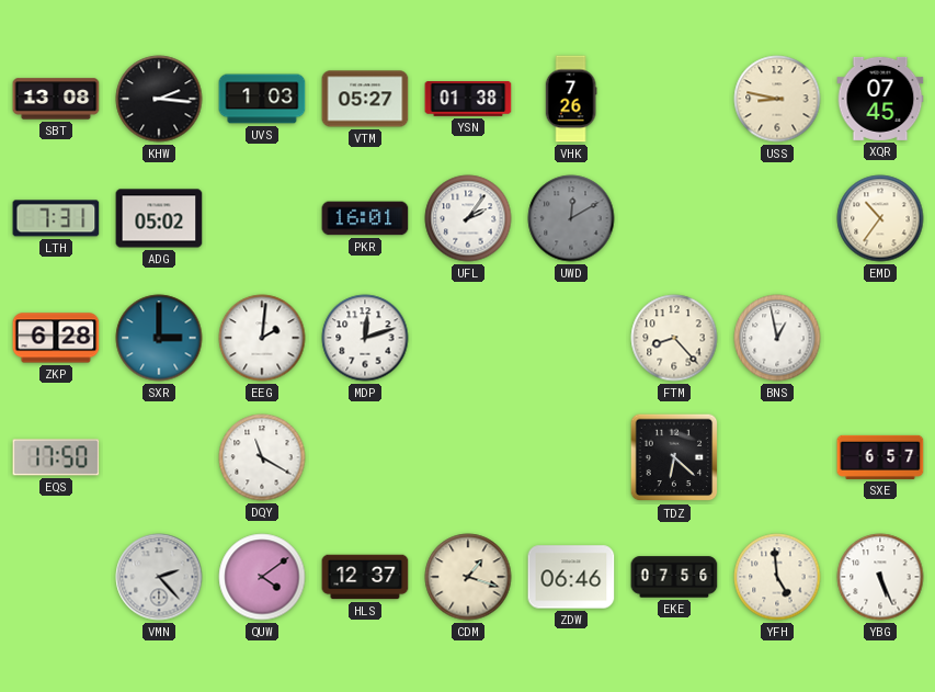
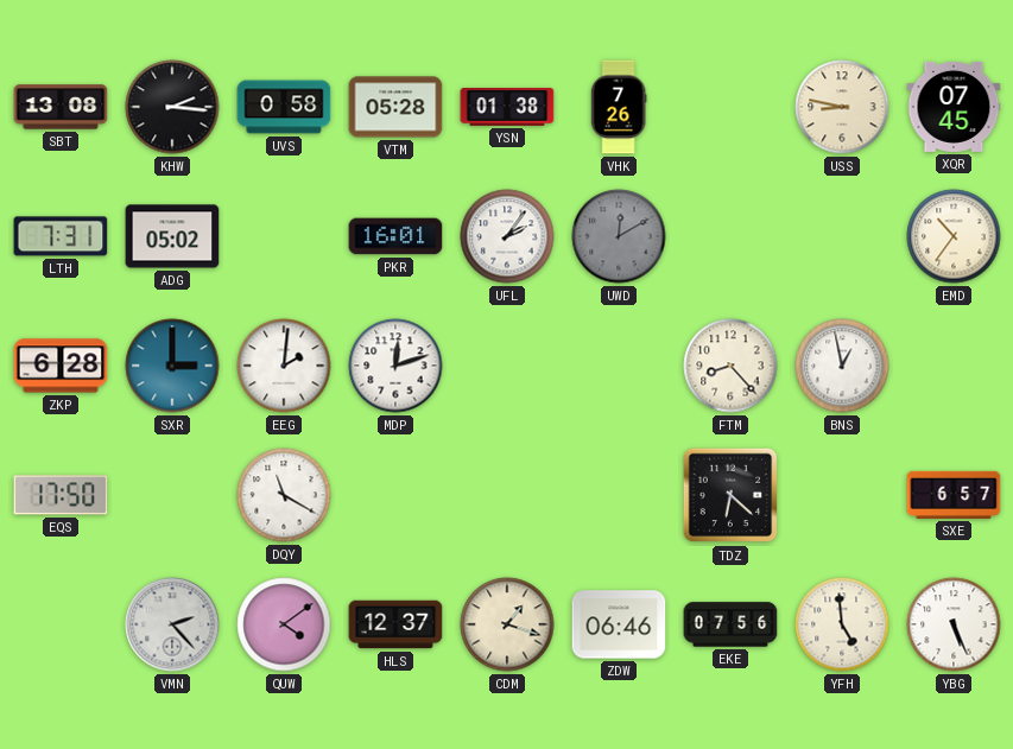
UVS: 1:03 -> 0:58 (284, 107)
VTM: 05:27 -> 05:28 (395, 107)
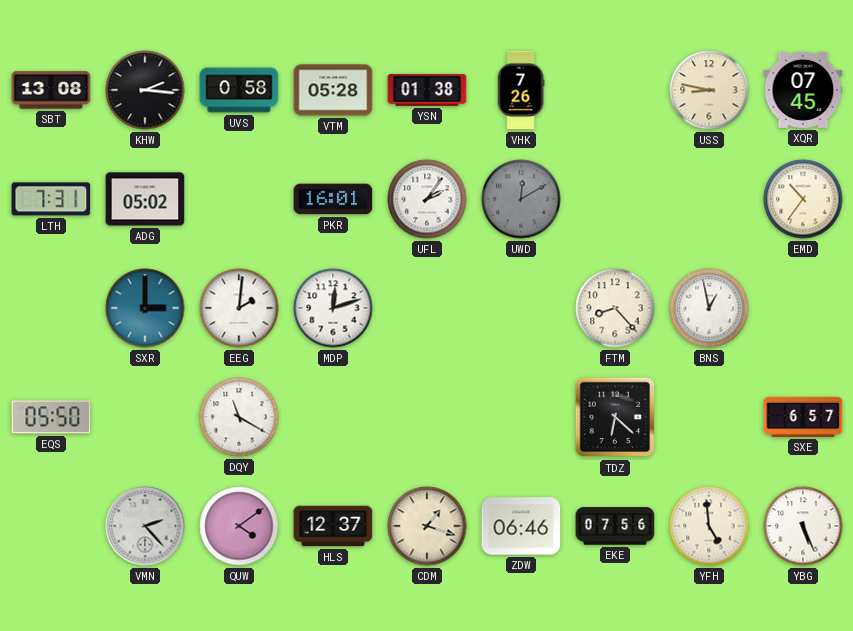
ZKP: 6:28 -> none (61, 366)
EQS: 17:50 -> 05:50 (51, 417)
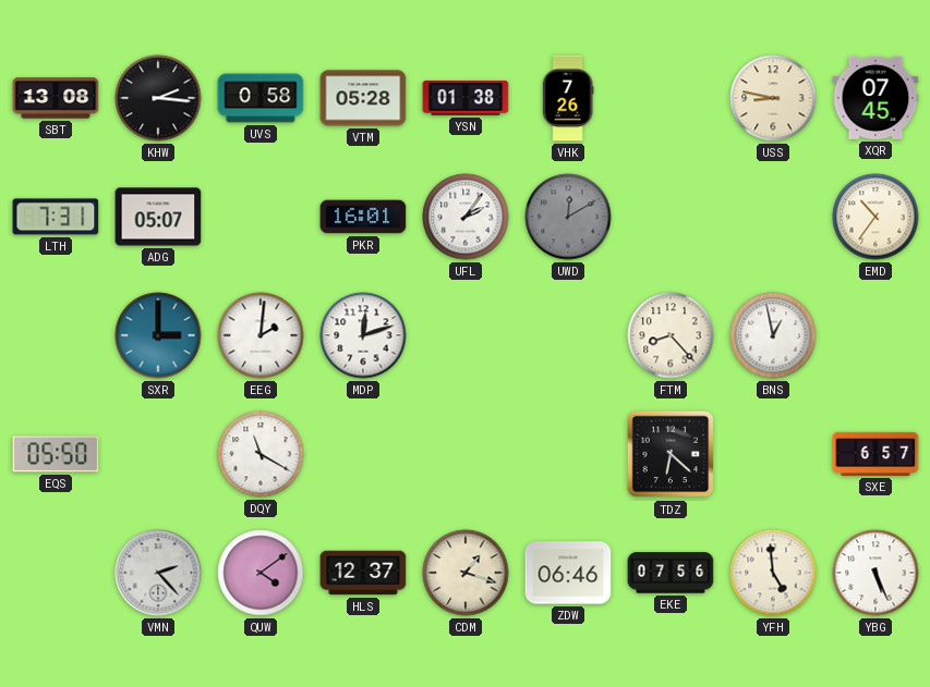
ADG: 05:02 -> 05:07 (158, 217)
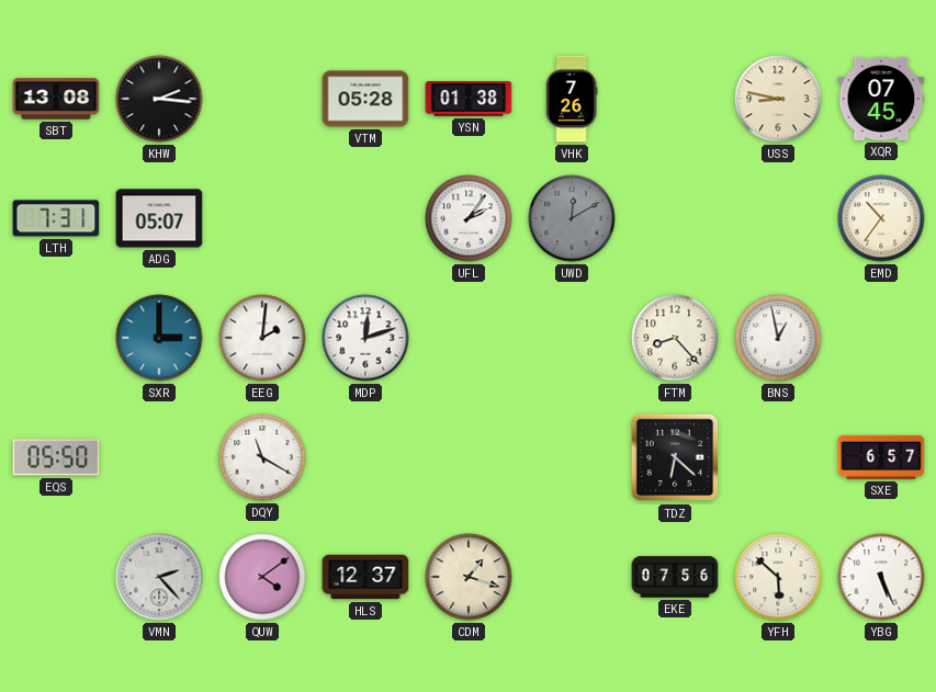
UVS: 0:58 -> none (261, 98)
PKR: 16:01 -> none (363, 217)
ZDW: 06:46 -> none (568, 573)
YFH: 4:59 -> 5:52 (778, 577)
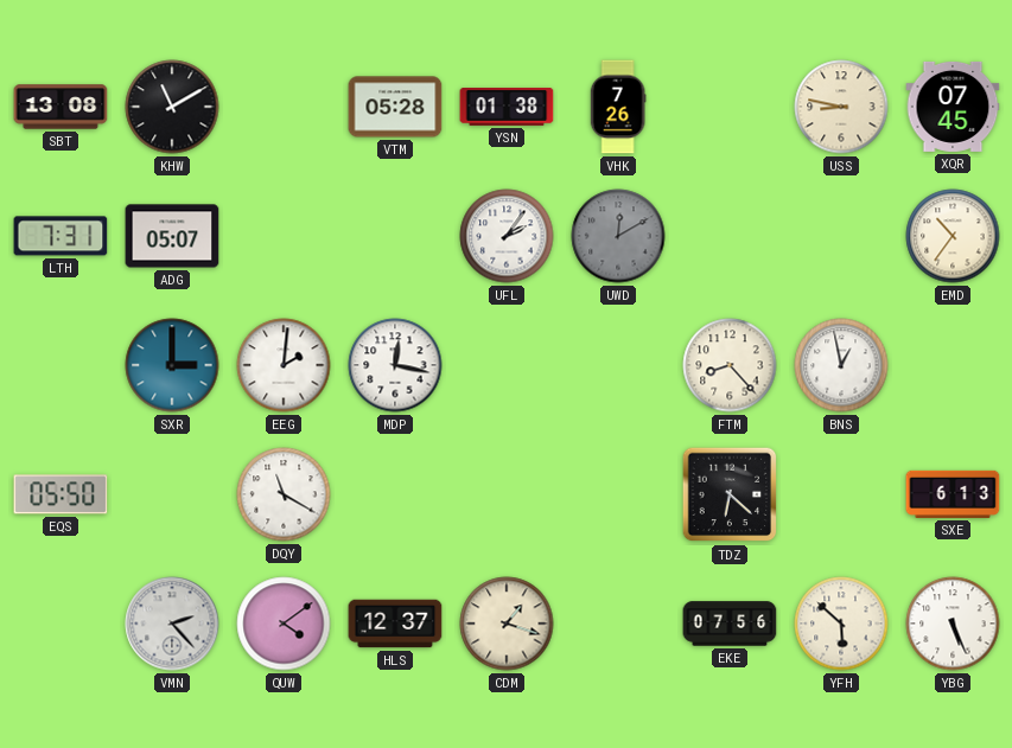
KHW: 2:16 -> 11:10 (172, 107)
MDP: 12:12 -> 12:17 (395, 365)
SXE: 6:57 -> 6:13 (953, 494)
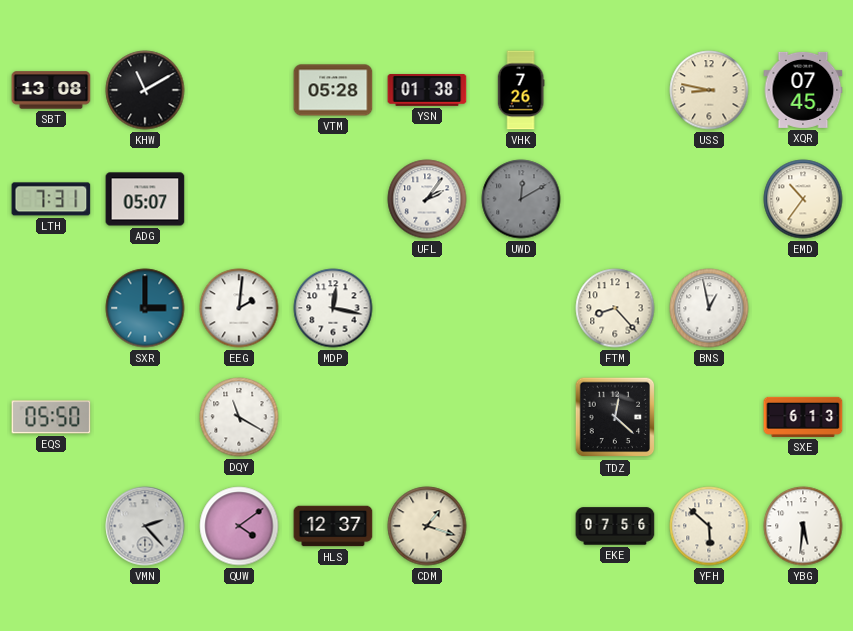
TDZ: 6:22 -> 12:22 (615, 417)
YBG: 5:26 -> 5:31 (803, 526)
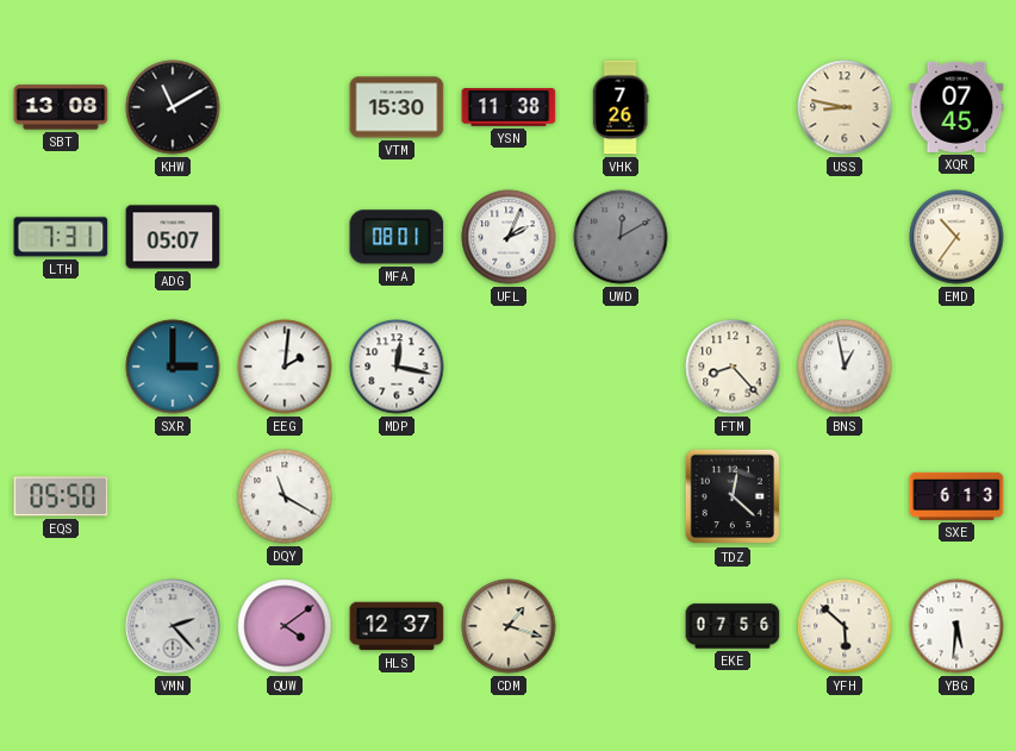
VTM: 05:28 -> 15:30 (397, 107)
YSN: 01:38 -> 11:38 (509, 108)
MFA: none -> 08:01 (397, 237)
UFL: 2:06 -> 2:04 (509, 237)
